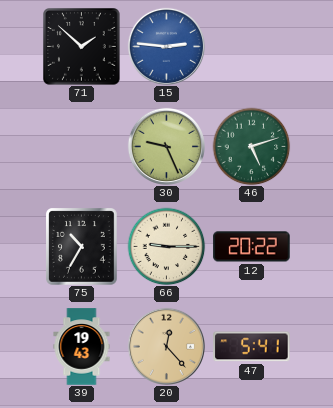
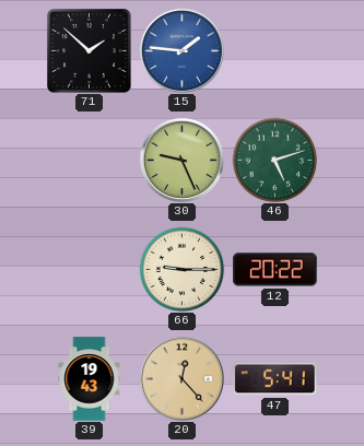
15: 2:46 -> 1:46 (181, 50)
75: 10:35 -> none (82, 247)
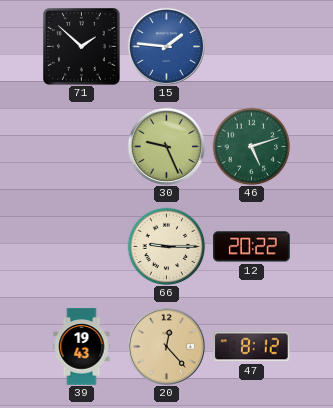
47: 5:41 -> 8:12 (252, 347)
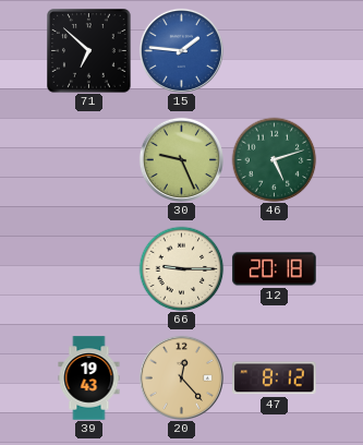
71: 1:52 -> 6:52 (89, 51)
12: 20:22 -> 20:18 (275, 269)
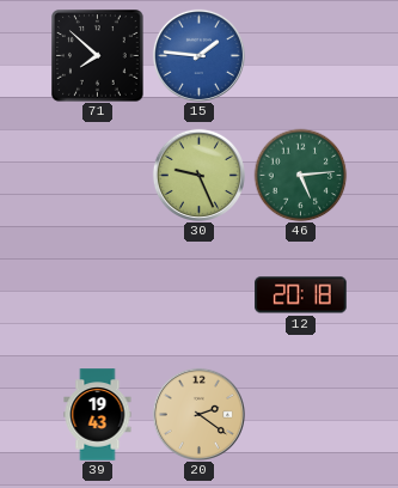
71: 6:52 -> 7:52 (98, 56)
46: 5:12 -> 5:14 (300, 175)
66: 9:15 -> none (181, 268)
20: 12:23 -> 2:21 (198, 414)
47: 8:12 -> none (275, 378)
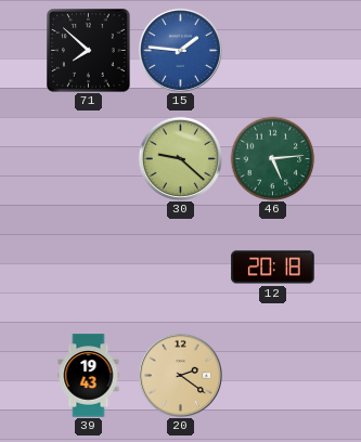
30: 9:26 -> 9:22 (180, 158)
